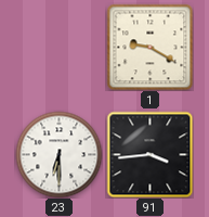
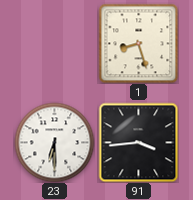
1: 9:20 -> 8:27 (138, 43)
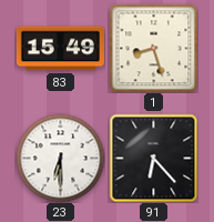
83: none -> 15:49 (60, 49)
91: 3:44 -> 6:23 (153, 158)
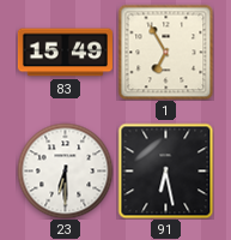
1: 8:27 -> 6:55 (165, 52)
91: 6:23 -> 6:28 (165, 170)
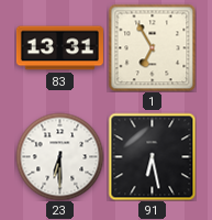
83: 15:49 -> 13:31 (59, 48)
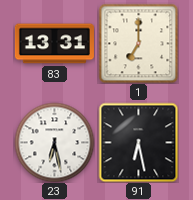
1: 6:55 -> 7:00 (138, 43)
23: 6:30 -> 6:28 (54, 142)
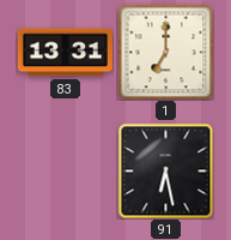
23: 6:28 -> none (54, 142)
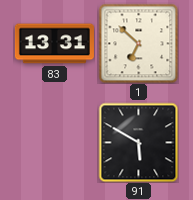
1: 7:00 -> 6:52 (138, 43)
91: 6:28 -> 5:50 (138, 142)
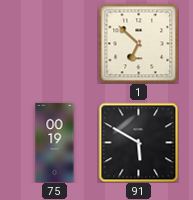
83: 13:31 -> none (54, 44)
75: none -> 00:19 (55, 142)
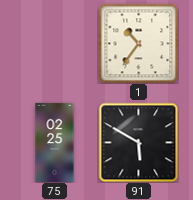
1: 6:52 -> 10:36 (138, 43)
75: 00:19 -> 02:25 (55, 142)
